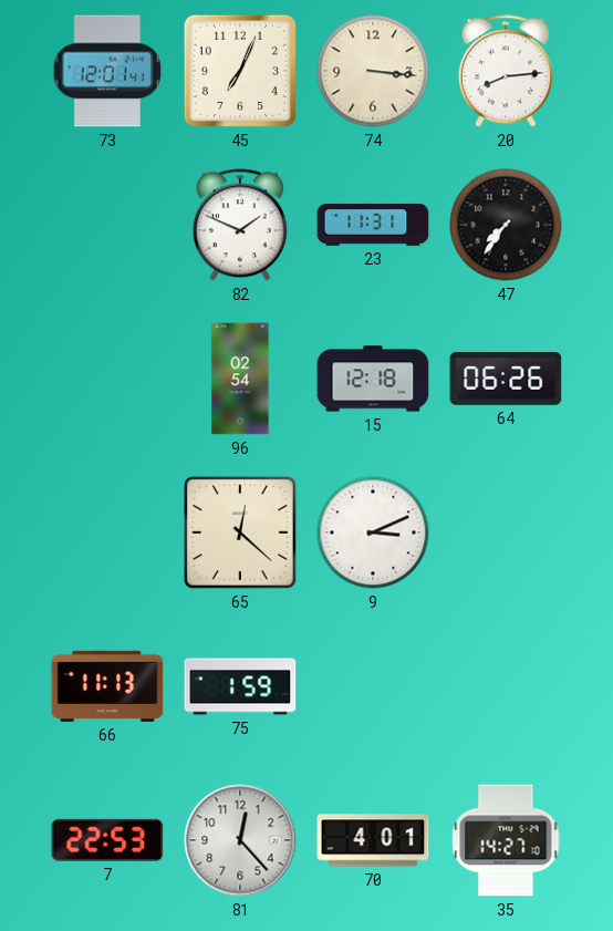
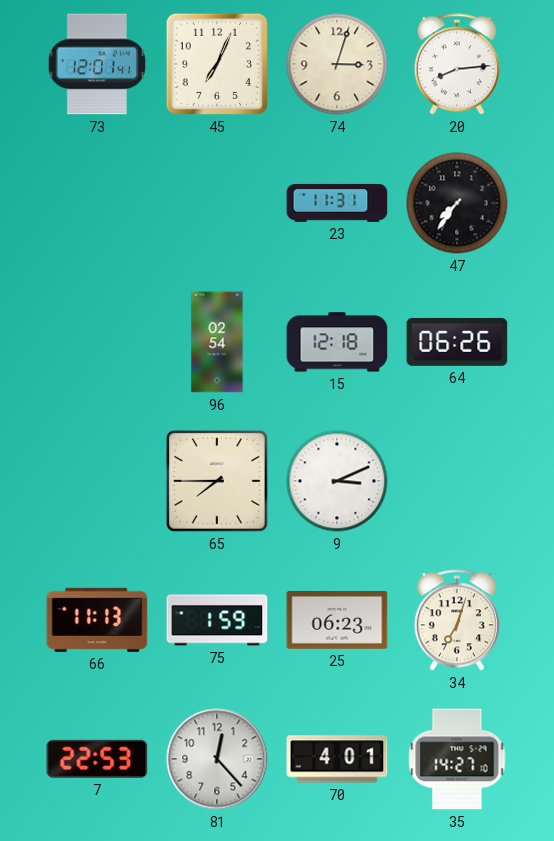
74: 3:16 -> 3:03 (337, 64)
82: 1:49 -> none (240, 225)
65: 12:22 -> 7:45 (217, 481)
25: none -> 06:23 (337, 621)
34: none -> 7:03 (457, 620)
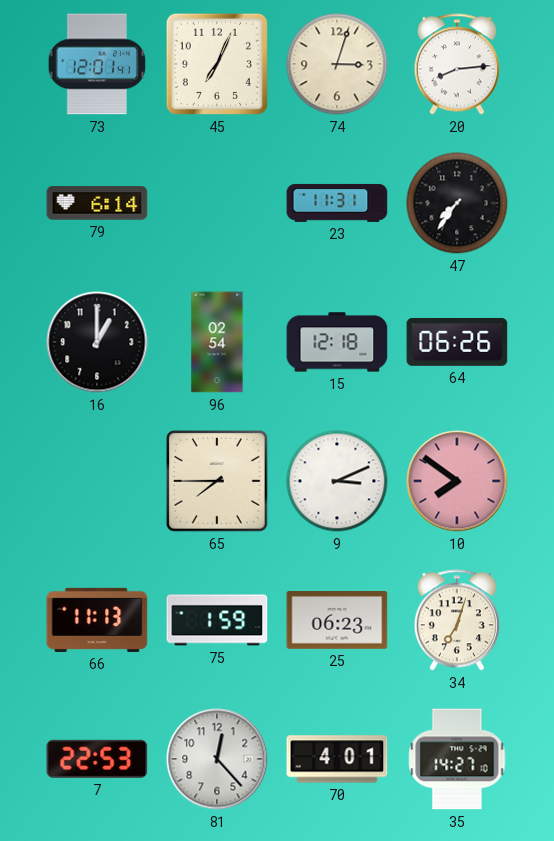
79: none -> 6:14 (97, 203)
16: none -> 1:00 (97, 342)
10: none -> 7:51 (457, 481)
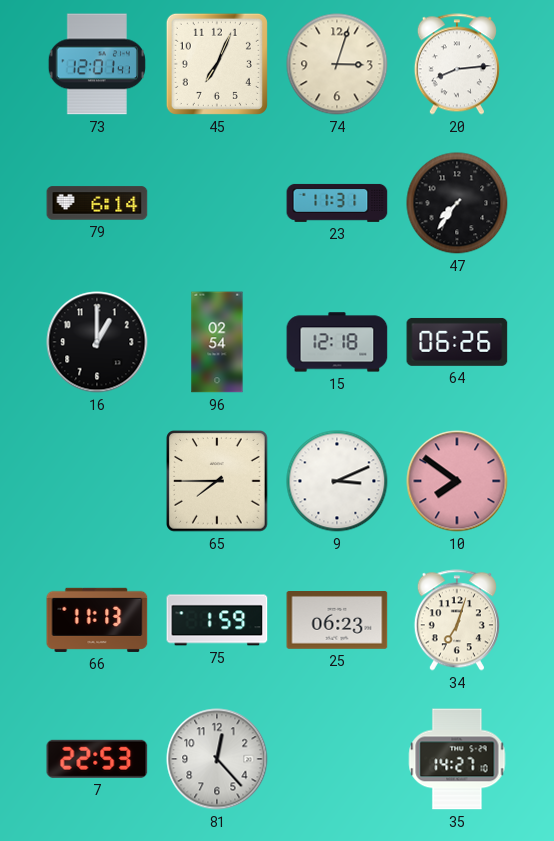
70: 4:01 -> none (337, 759)
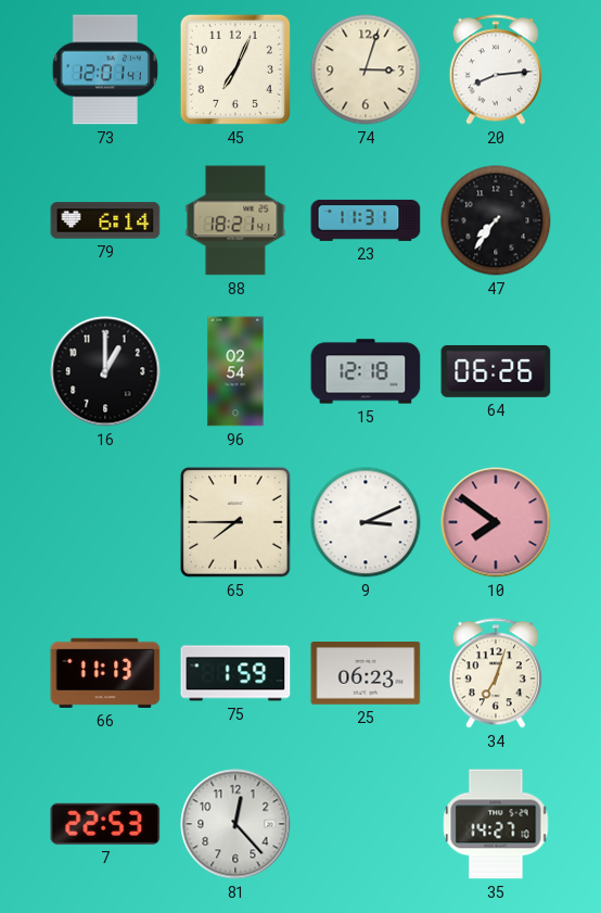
88: none -> 18:21 (235, 220)
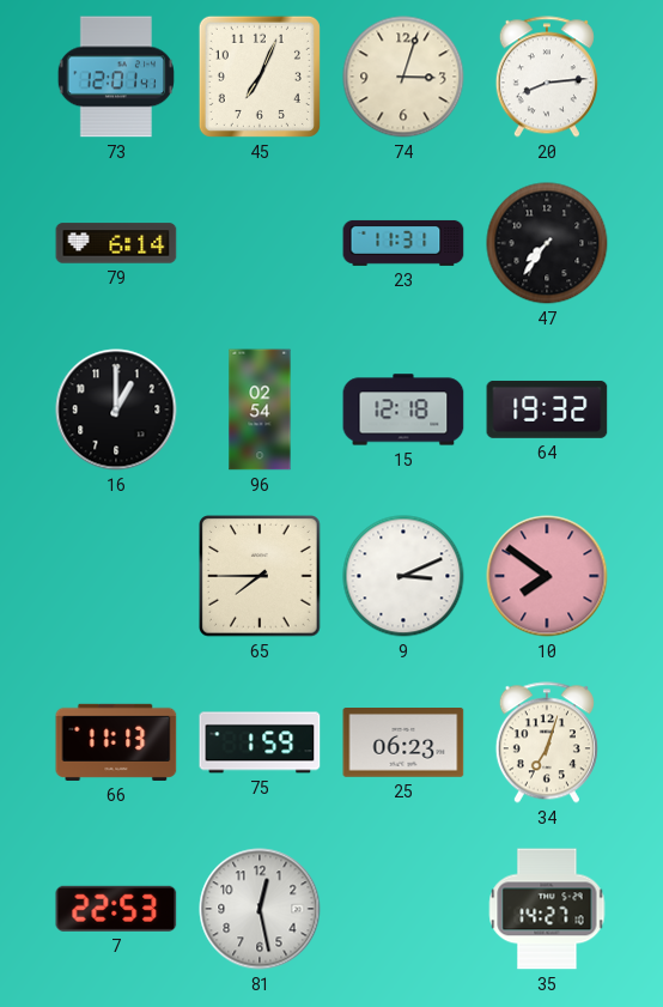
88: 18:21 -> none (235, 220)
64: 06:26 -> 19:32 (547, 410)
81: 12:23 -> 12:28 (260, 909)
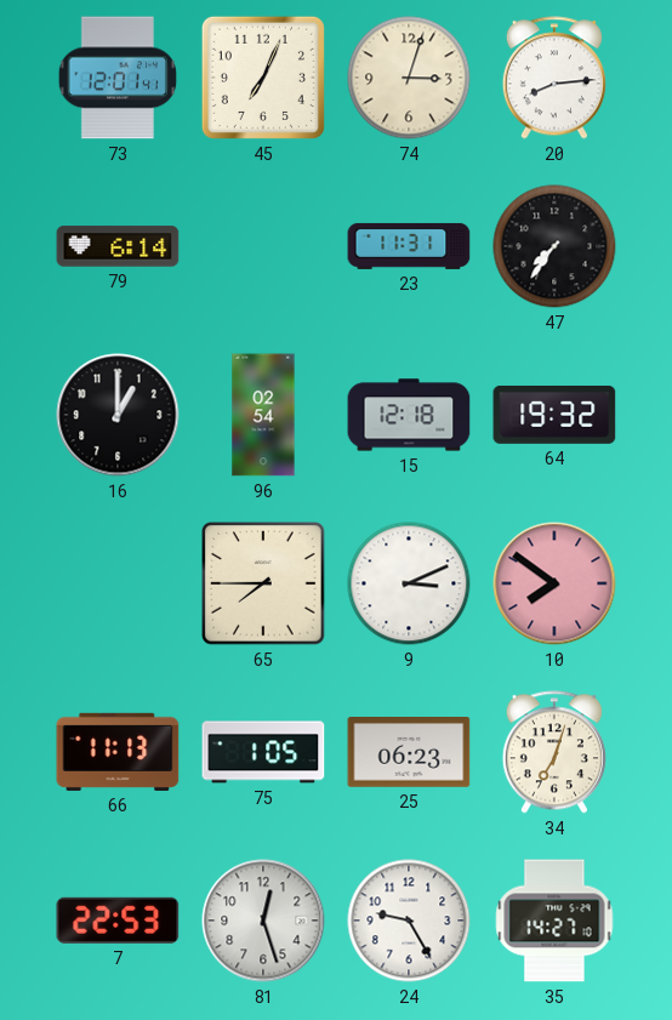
75: 1:59 -> 1:05 (263, 752)
81: 12:28 -> 12:27 (263, 921)
24: none -> 9:25 (409, 921)
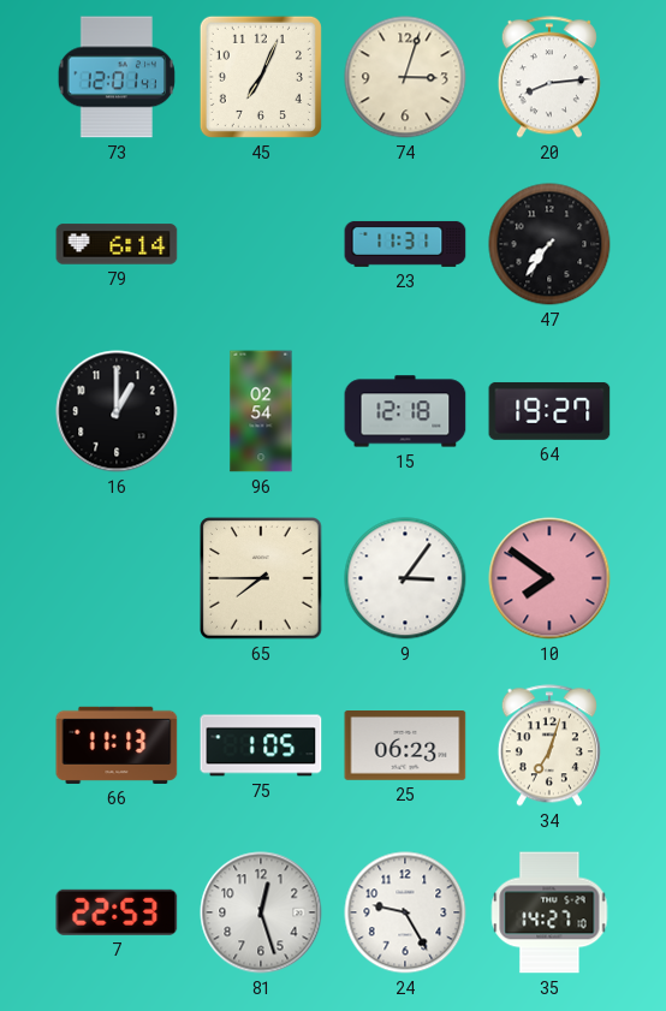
64: 19:32 -> 19:27 (549, 411)
9: 3:11 -> 3:06 (405, 578)
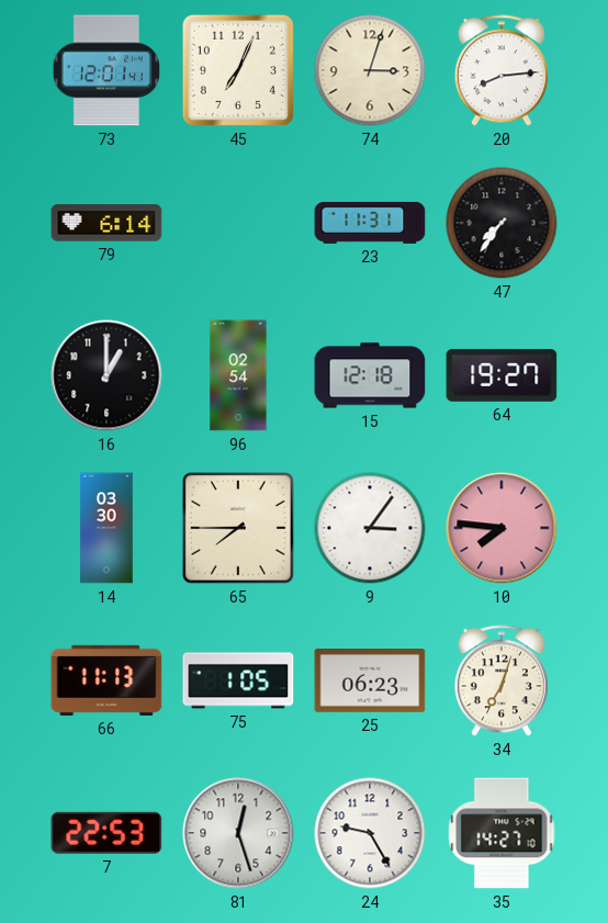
14: none -> 03:30 (106, 528)
10: 7:51 -> 7:46 (502, 528)
